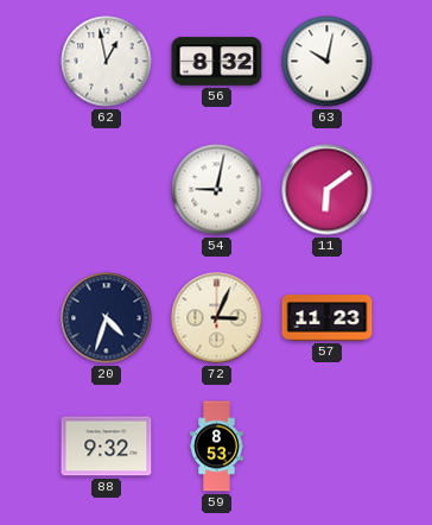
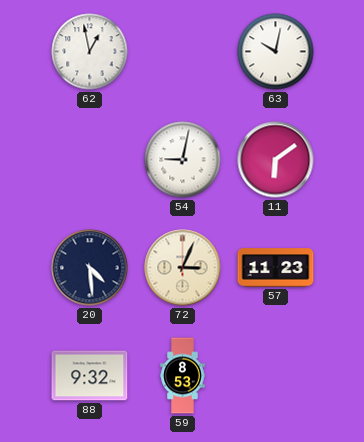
56: 8:32 -> none (217, 62)
20: 4:33 -> 4:29 (90, 268)
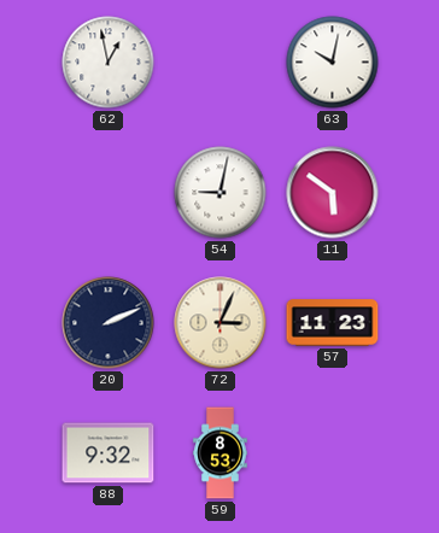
11: 6:09 -> 5:51 (333, 193)
20: 4:29 -> 2:11 (109, 323)
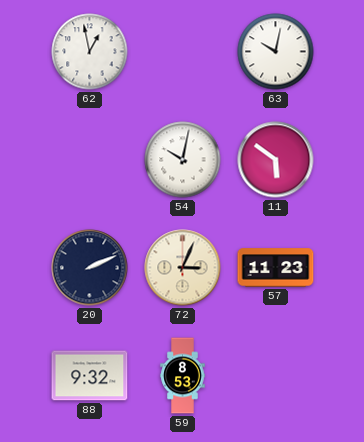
54: 9:02 -> 10:02 (183, 160)
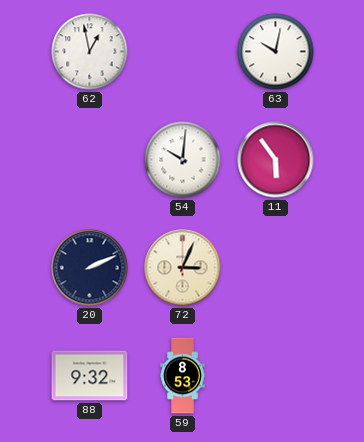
54: 10:02 -> 10:01 (183, 160)
11: 5:51 -> 5:54 (276, 160)
57: 11:23 -> none (276, 268)
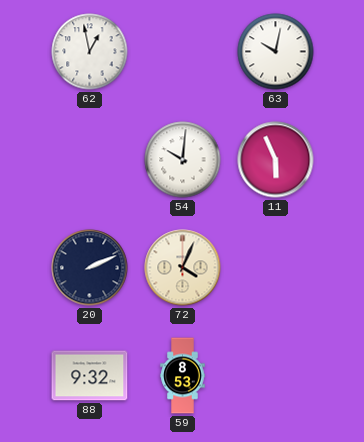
11: 5:54 -> 5:56 (276, 160)
72: 3:04 -> 4:04 (183, 268)
